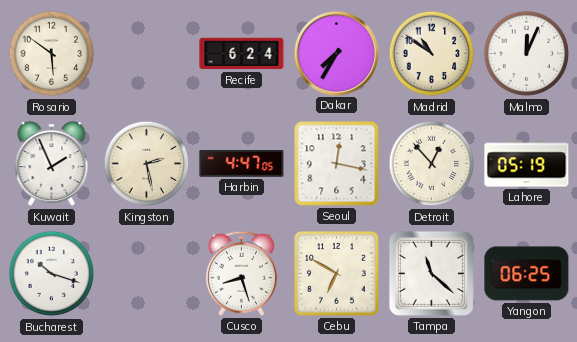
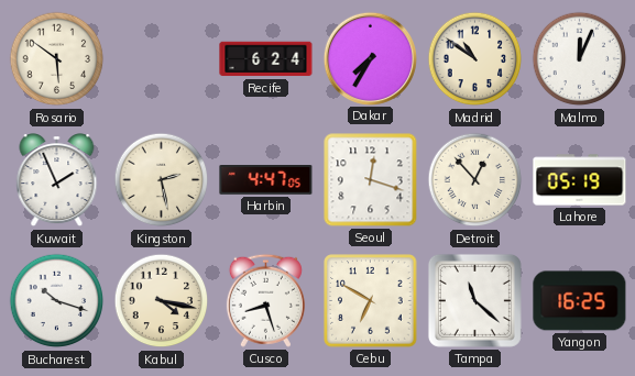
Seoul: 12:17 -> 12:18 (371, 180)
Kabul: none -> 4:17 (162, 301)
Yangon: 06:25 -> 16:25 (580, 301)
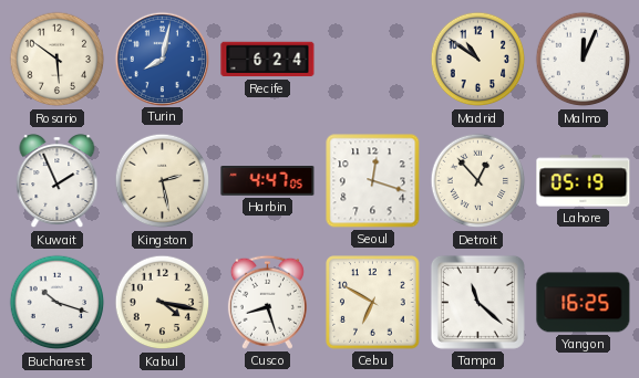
Turin: none -> 8:02 (162, 59)
Dakar: 7:35 -> none (370, 58)
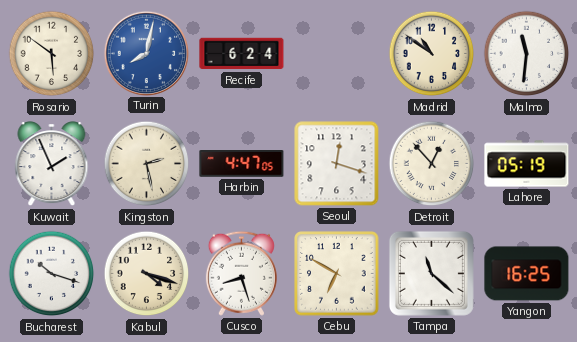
Malmo: 12:04 -> 11:31 (527, 54)
Kabul: 4:17 -> 4:18 (147, 274)
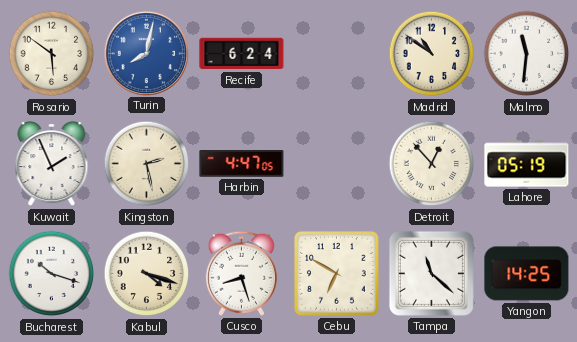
Seoul: 12:18 -> none (337, 164)
Yangon: 16:25 -> 14:25 (527, 274)
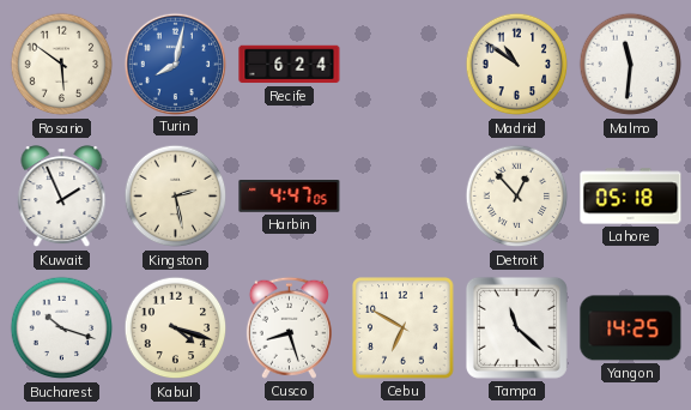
Lahore: 05:19 -> 05:18 (631, 197)
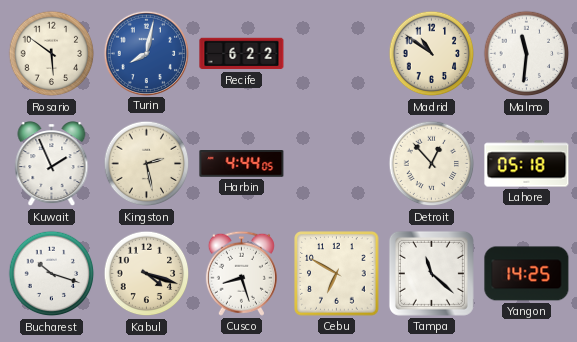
Recife: 6:24 -> 6:22 (242, 54)
Harbin: 4:47 -> 4:44 (242, 164)
